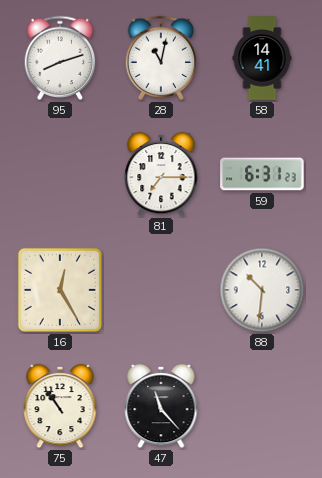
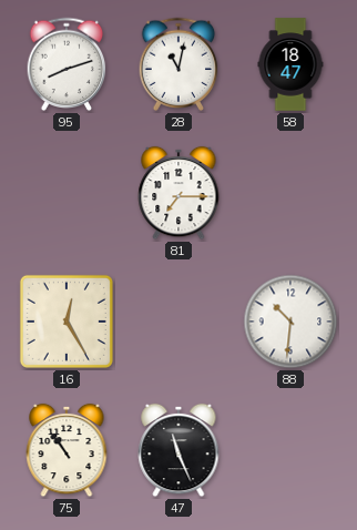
58: 14:41 -> 18:47 (290, 64)
59: 6:31 -> none (262, 174)
47: 11:23 -> 11:26 (178, 450)
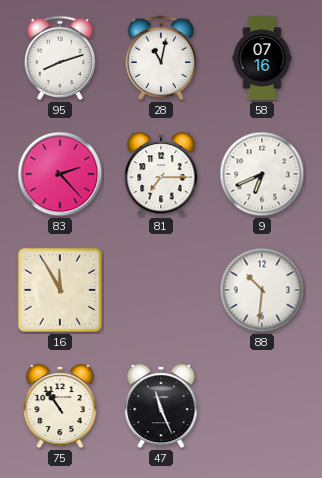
58: 18:47 -> 07:16 (262, 58)
83: none -> 2:23 (60, 174)
9: none -> 6:41 (262, 174)
16: 12:25 -> 11:55 (60, 290)
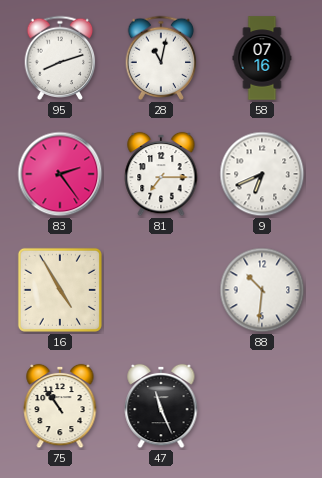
83: 2:23 -> 2:24 (60, 174)
16: 11:55 -> 4:55 (60, 290)
